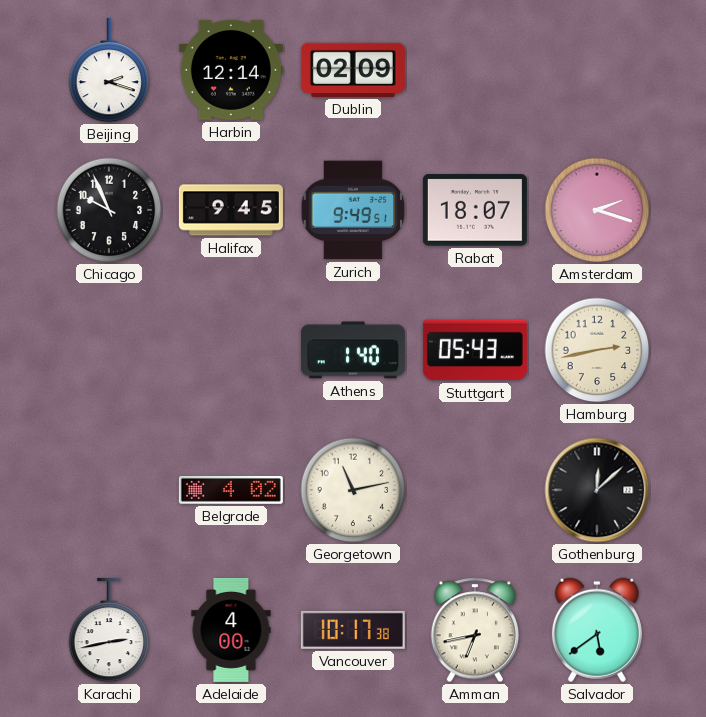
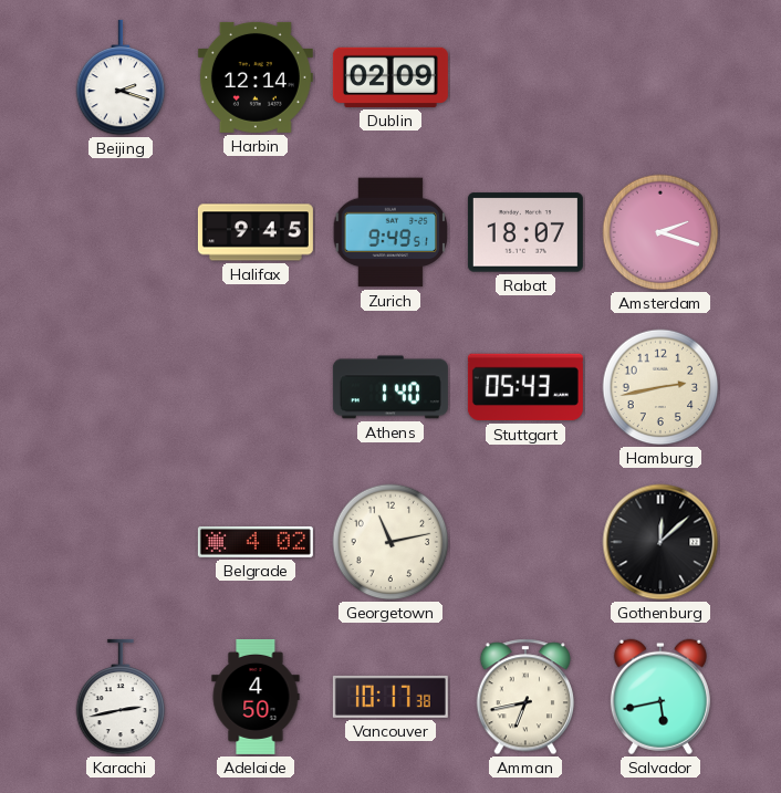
Chicago: 9:56 -> none (109, 210)
Adelaide: 4:00 -> 4:50 (256, 697)
Salvador: 5:39 -> 5:43 (660, 697)
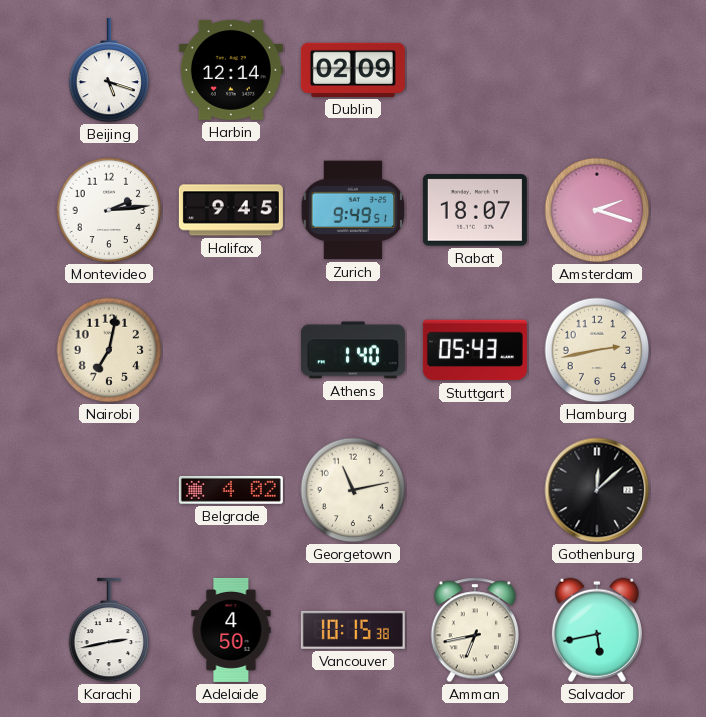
Beijing: 2:18 -> 5:18 (109, 70)
Montevideo: none -> 2:14 (109, 210)
Nairobi: none -> 7:02 (109, 350)
Vancouver: 10:17 -> 10:15 (353, 630)
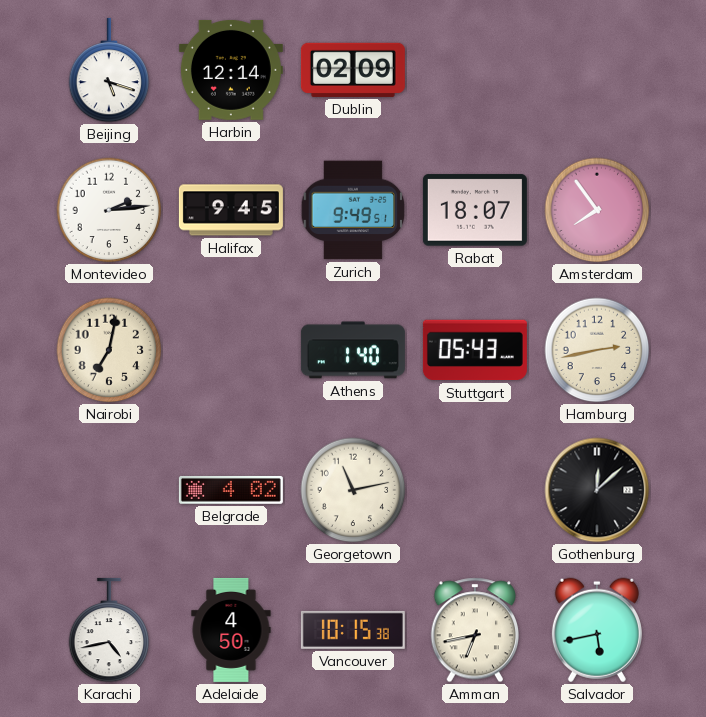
Amsterdam: 2:18 -> 7:54 (597, 210)
Karachi: 2:43 -> 4:43 (109, 630)
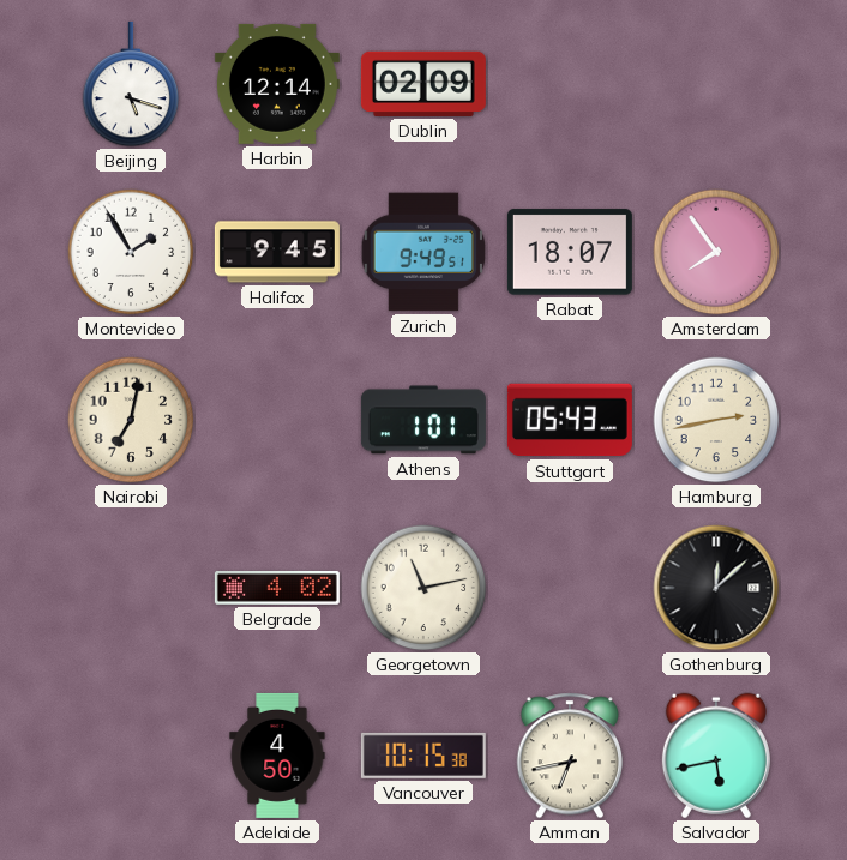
Montevideo: 2:14 -> 1:55 (131, 252)
Athens: 1:40 -> 1:01 (423, 420)
Karachi: 4:43 -> none (109, 630)
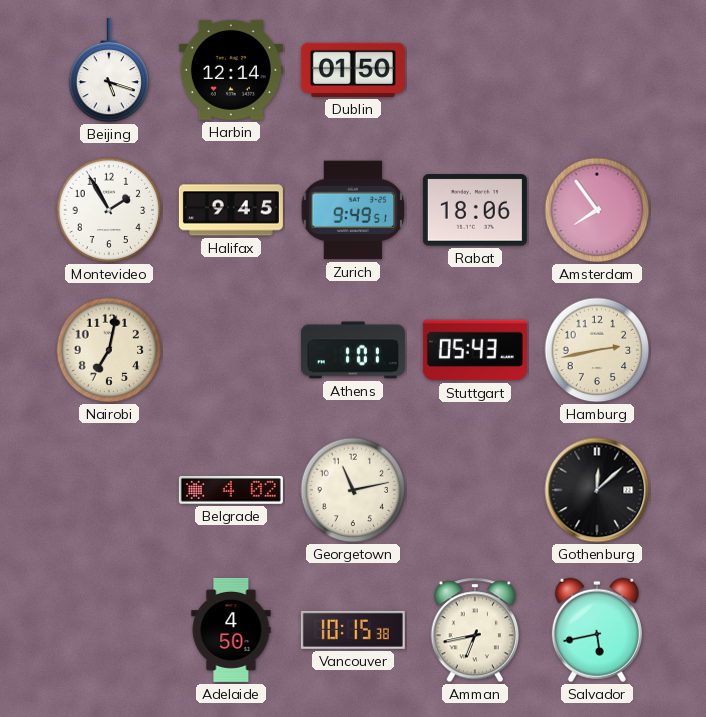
Dublin: 02:09 -> 01:50 (353, 70)
Rabat: 18:07 -> 18:06 (475, 210)
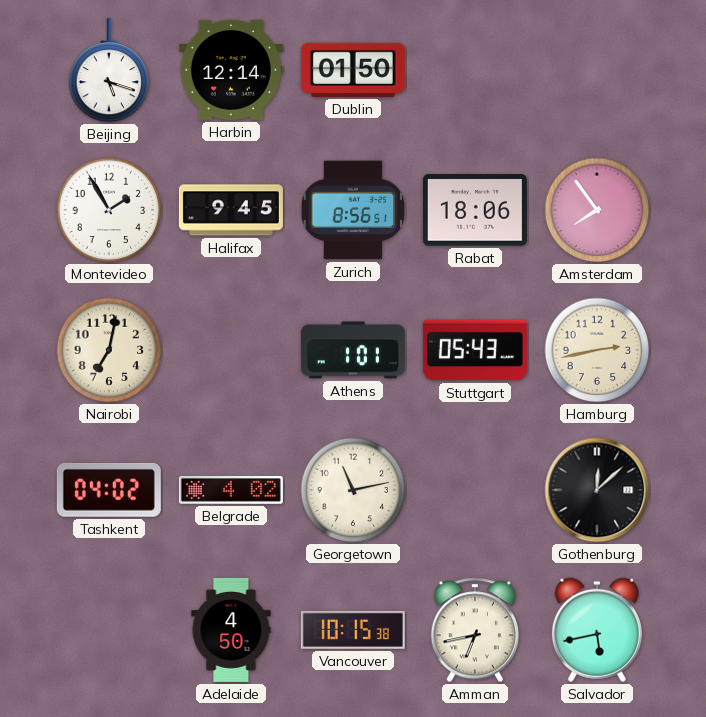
Zurich: 9:49 -> 8:56 (353, 210)
Tashkent: none -> 04:02 (109, 490)
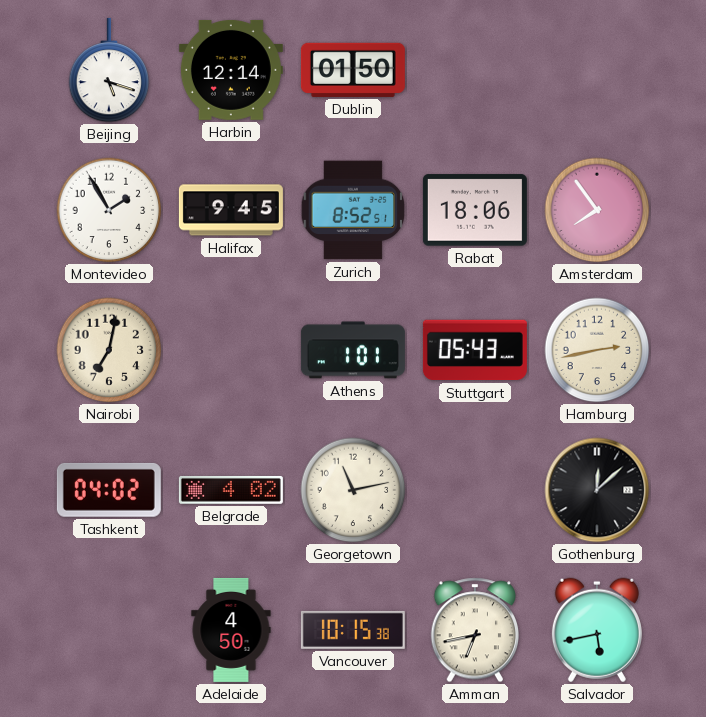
Zurich: 8:56 -> 8:52 (353, 210)
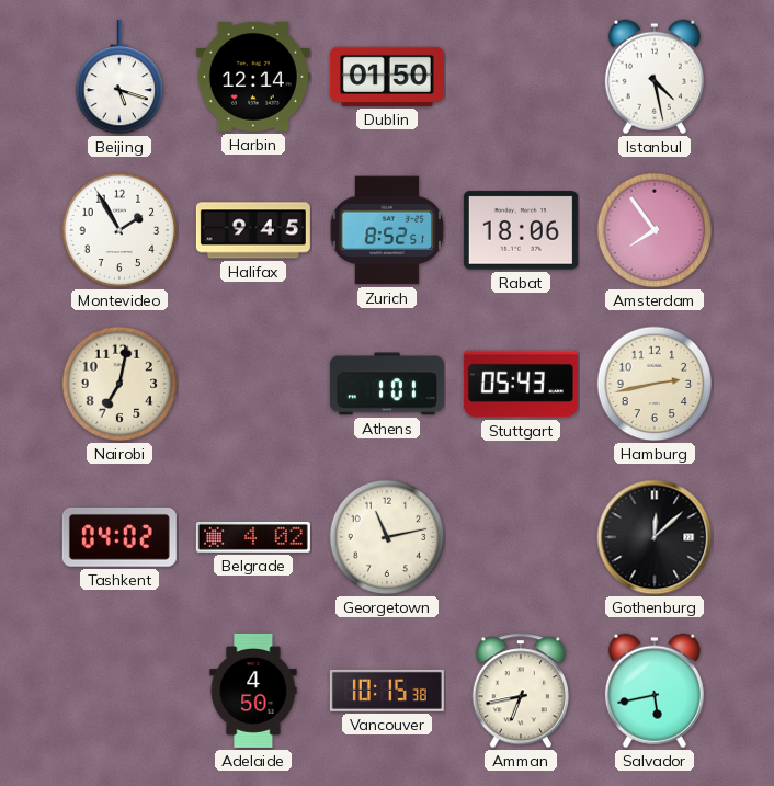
Istanbul: none -> 4:28 (655, 77)
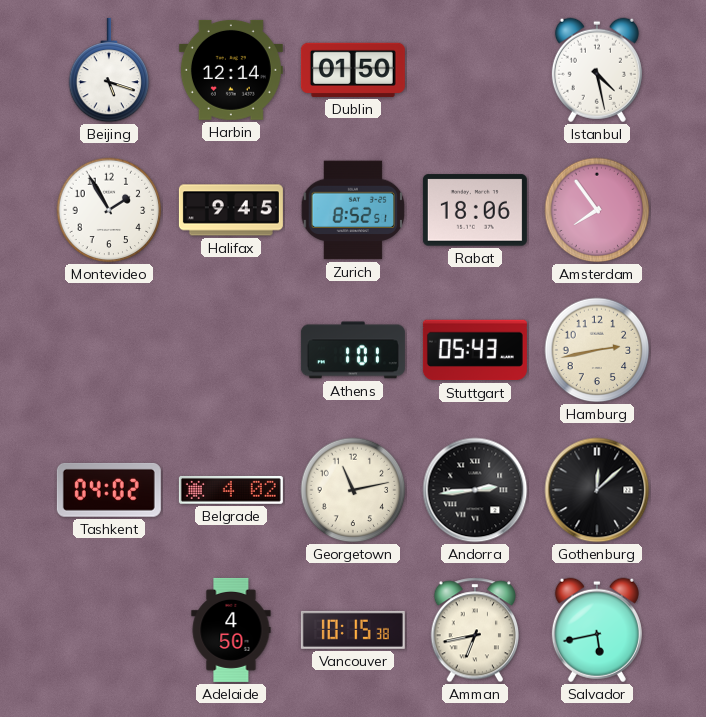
Nairobi: 7:02 -> none (119, 384)
Andorra: none -> 2:44 (475, 490)
